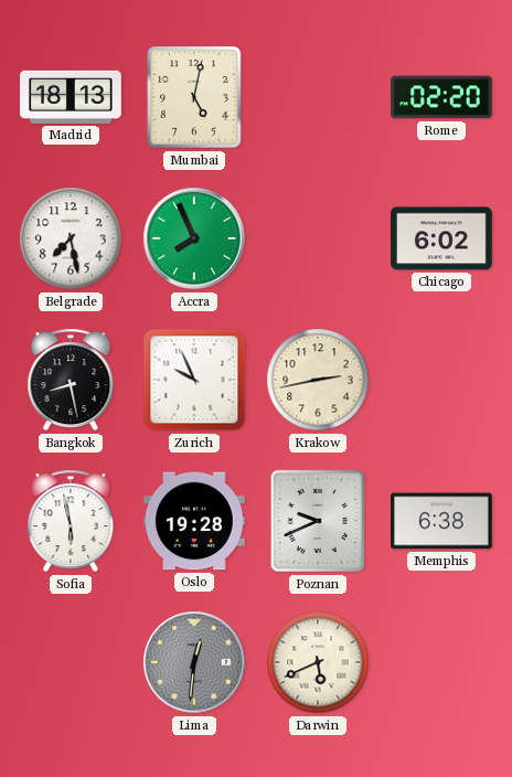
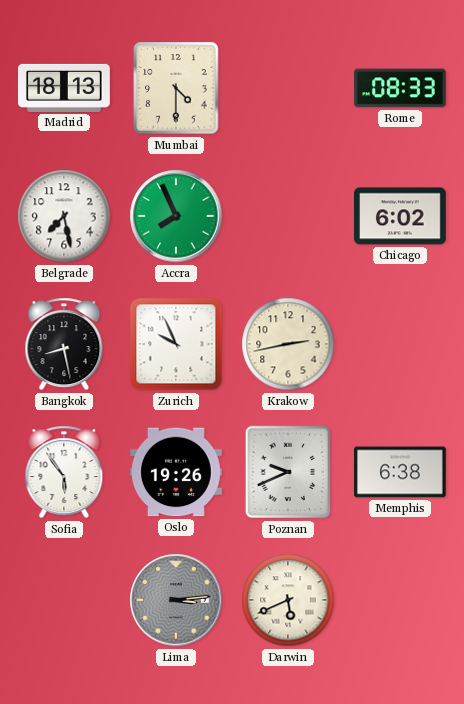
Mumbai: 5:02 -> 4:30 (176, 88)
Rome: 02:20 -> 08:33 (401, 88)
Sofia: 5:58 -> 5:54 (64, 472)
Oslo: 19:28 -> 19:26 (177, 472)
Lima: 12:31 -> 3:14 (176, 600)
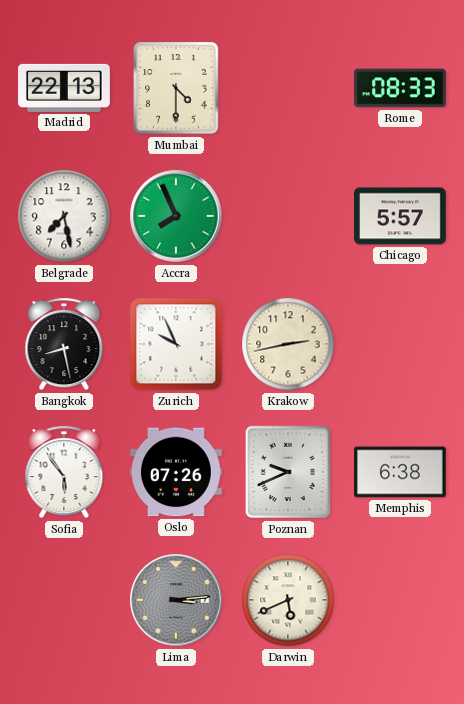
Madrid: 18:13 -> 22:13 (64, 88)
Chicago: 6:02 -> 5:57 (401, 216)
Oslo: 19:26 -> 07:26 (177, 472)
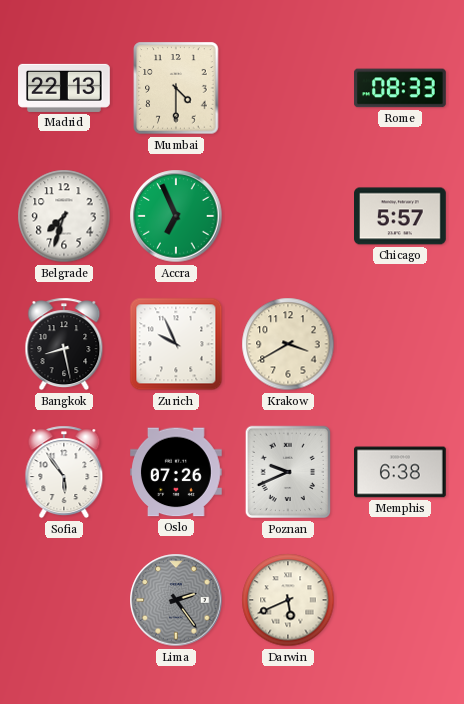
Belgrade: 7:28 -> 7:33 (64, 216)
Accra: 7:56 -> 6:56 (176, 216)
Krakow: 2:43 -> 3:40 (288, 344)
Lima: 3:14 -> 2:24 (176, 600)
